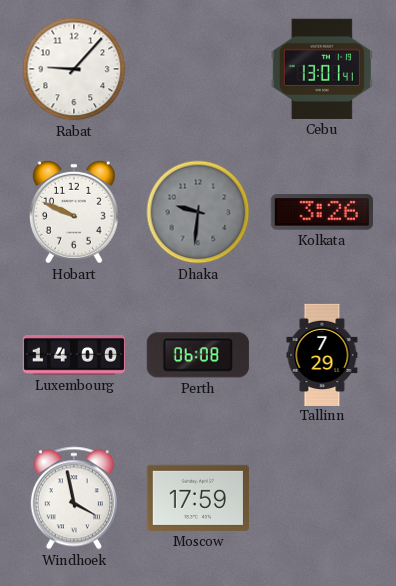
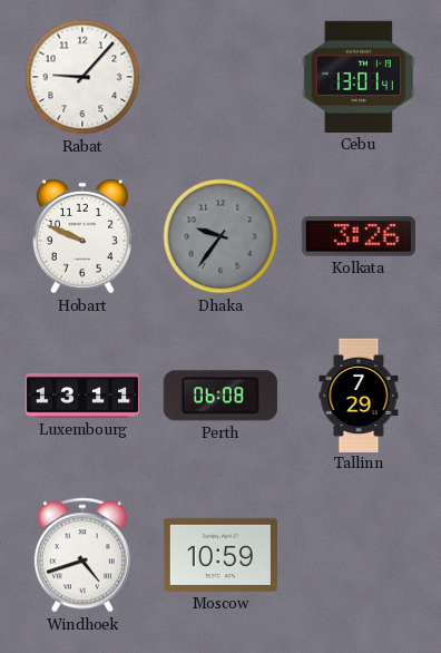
Dhaka: 9:31 -> 9:36 (220, 236)
Luxembourg: 14:00 -> 13:11 (81, 396)
Windhoek: 3:58 -> 4:42 (82, 555)
Moscow: 17:59 -> 10:59 (220, 555)
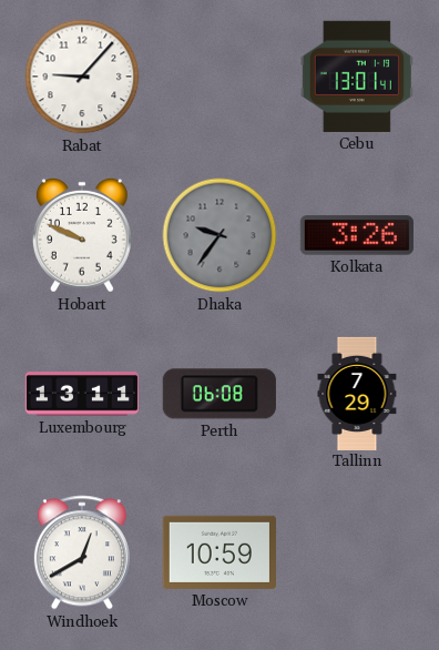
Windhoek: 4:42 -> 12:40 (82, 552)
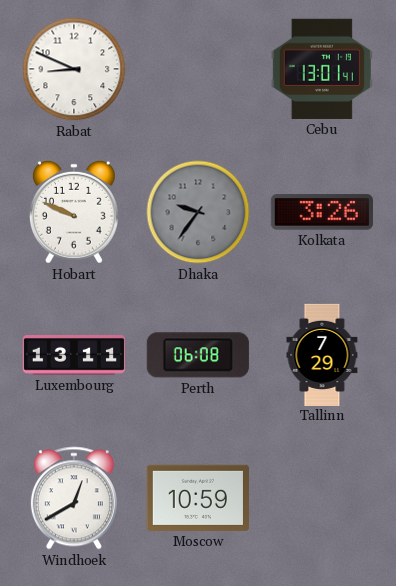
Rabat: 9:07 -> 8:49 (74, 69)
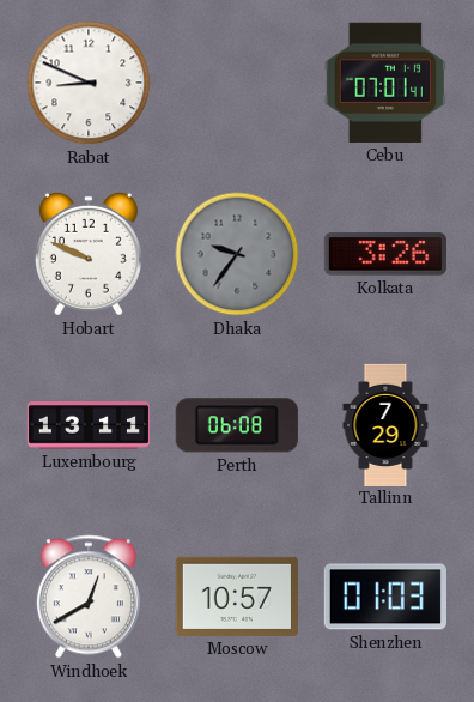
Cebu: 13:01 -> 07:01 (385, 83)
Moscow: 10:59 -> 10:57 (237, 597)
Shenzhen: none -> 01:03 (385, 597)
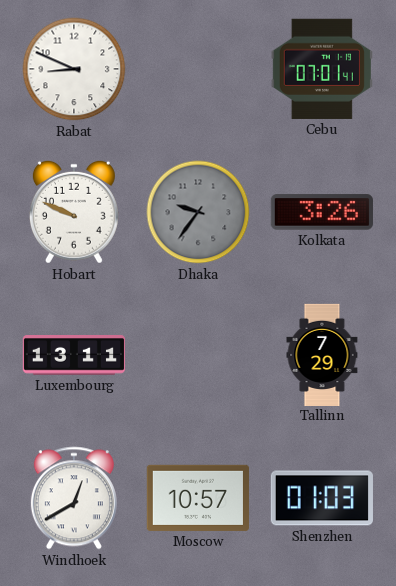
Perth: 06:08 -> none (237, 425)
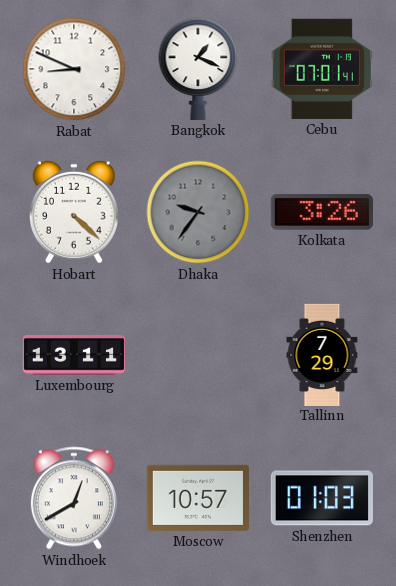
Bangkok: none -> 1:19 (198, 69)
Hobart: 9:49 -> 4:22 (74, 212)
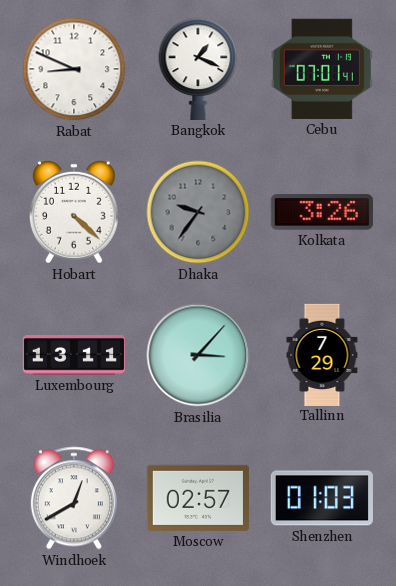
Brasilia: none -> 3:07 (198, 355)
Moscow: 10:57 -> 02:57 (198, 498)
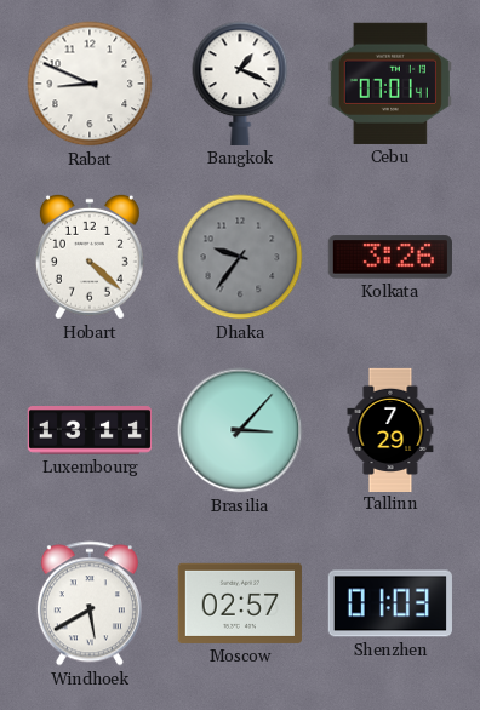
Windhoek: 12:40 -> 5:40 (90, 603)
